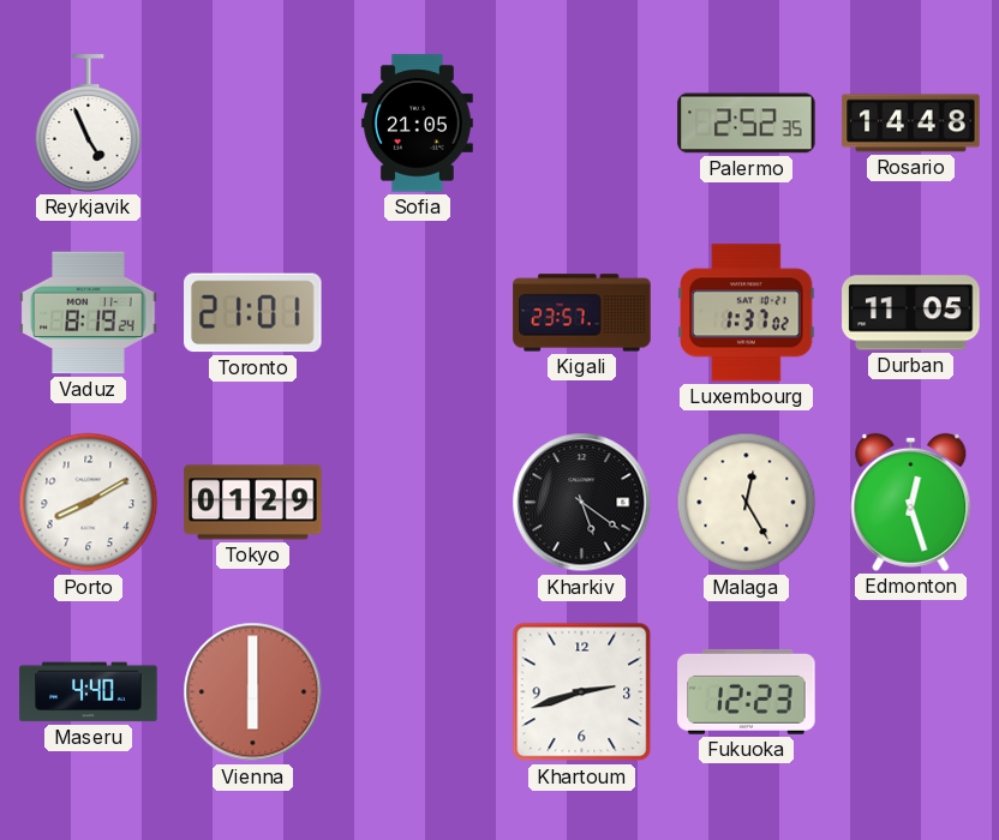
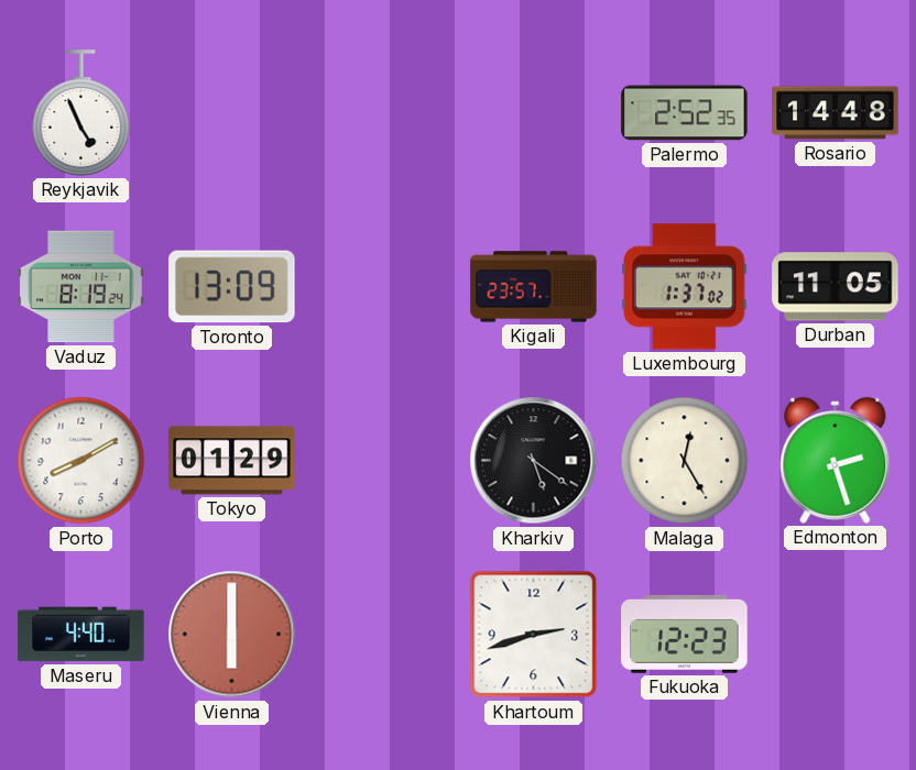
Sofia: 21:05 -> none (417, 124)
Toronto: 21:01 -> 13:09 (232, 287)
Edmonton: 12:27 -> 2:27 (836, 460)
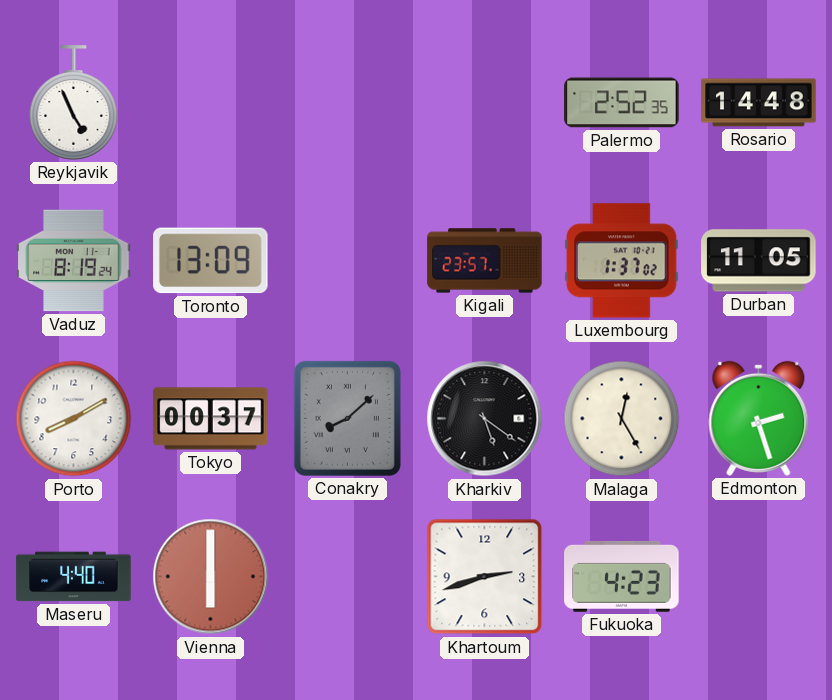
Tokyo: 01:29 -> 00:37 (211, 419)
Conakry: none -> 8:08 (347, 418)
Fukuoka: 12:23 -> 4:23 (622, 576)
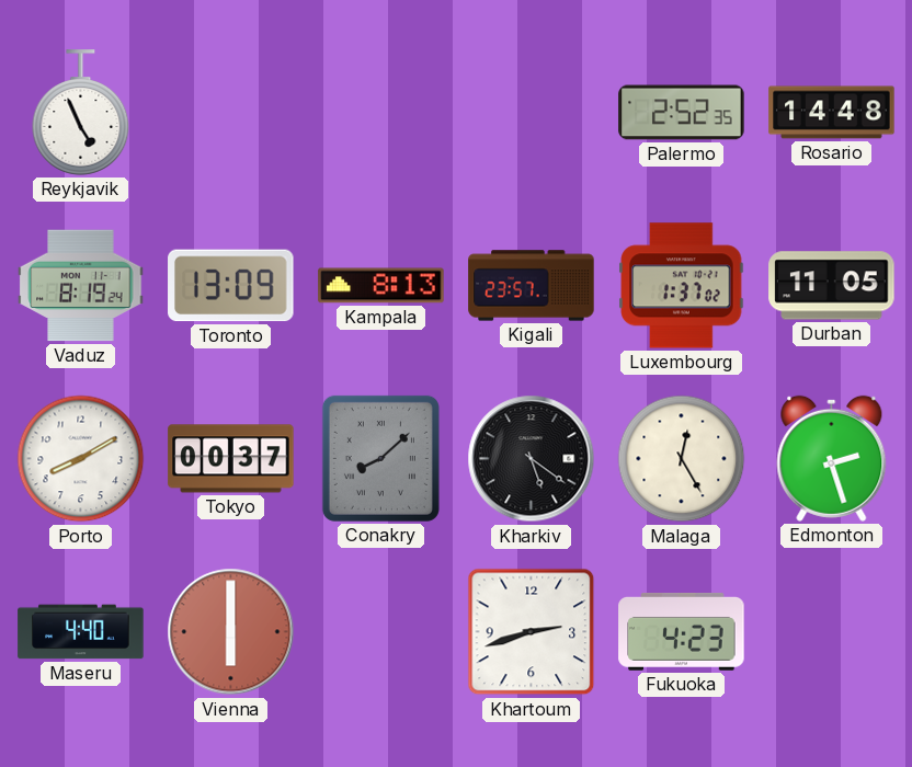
Kampala: none -> 8:13 (381, 286)
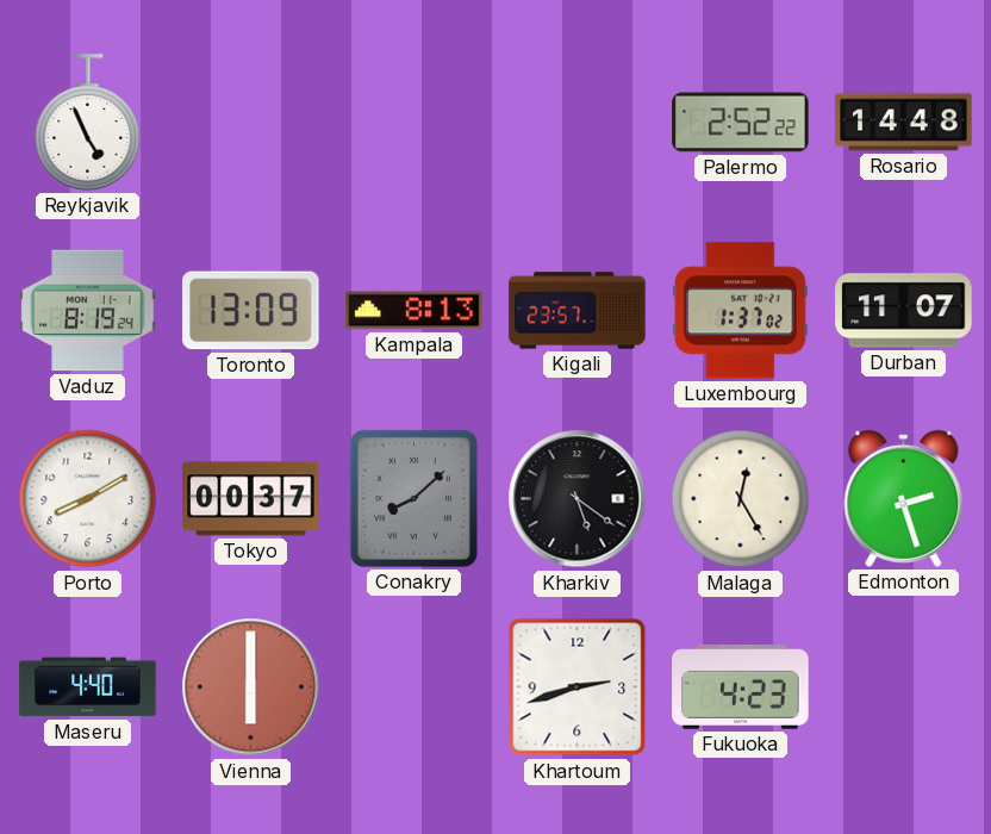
Palermo: 2:52:35 -> 2:52:22 (741, 123)
Durban: 11:05 -> 11:07 (904, 311)
